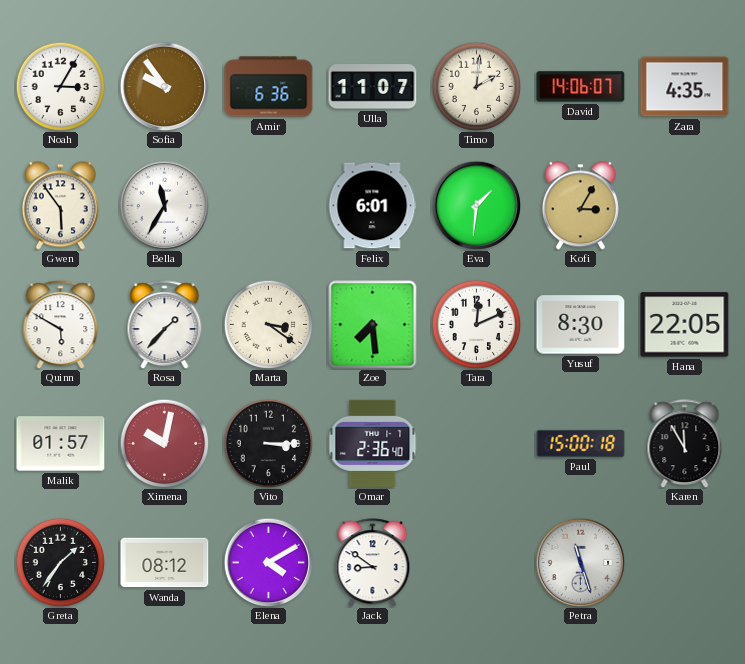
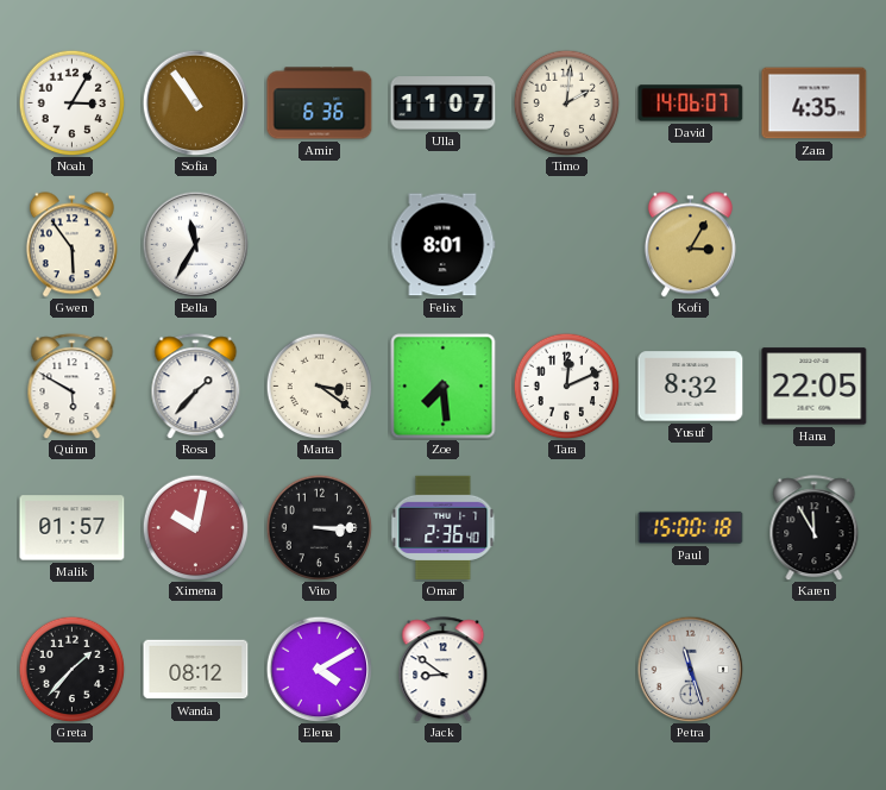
Sofia: 9:54 -> 10:54 (195, 102)
Felix: 6:01 -> 8:01 (442, 245)
Eva: 1:31 -> none (476, 205)
Yusuf: 8:30 -> 8:32 (691, 387)
Greta: 1:36 -> 1:37 (71, 669)
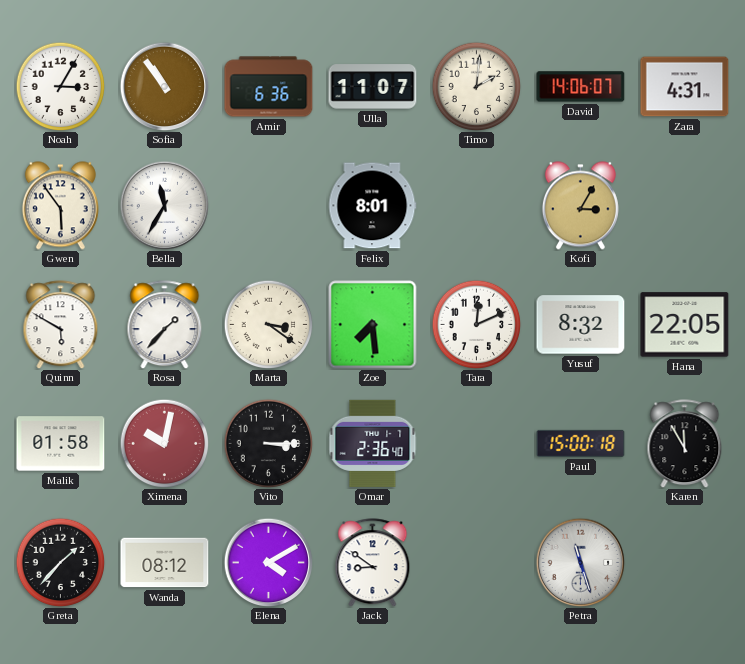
Zara: 4:35 -> 4:31 (685, 87)
Malik: 01:57 -> 01:58 (61, 444)
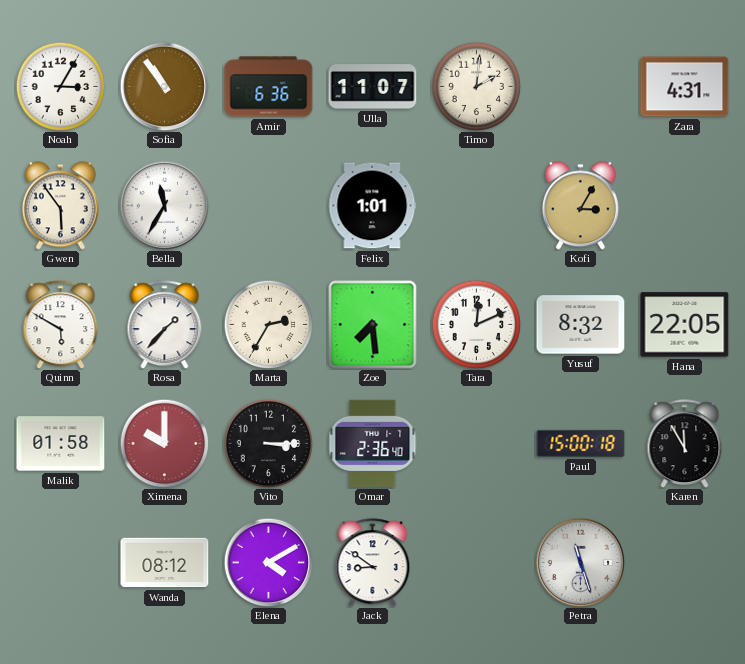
David: 14:06 -> none (581, 87)
Felix: 8:01 -> 1:01 (372, 206)
Marta: 3:21 -> 2:35 (268, 324)
Ximena: 10:02 -> 10:00 (164, 443)
Greta: 1:37 -> none (60, 562)
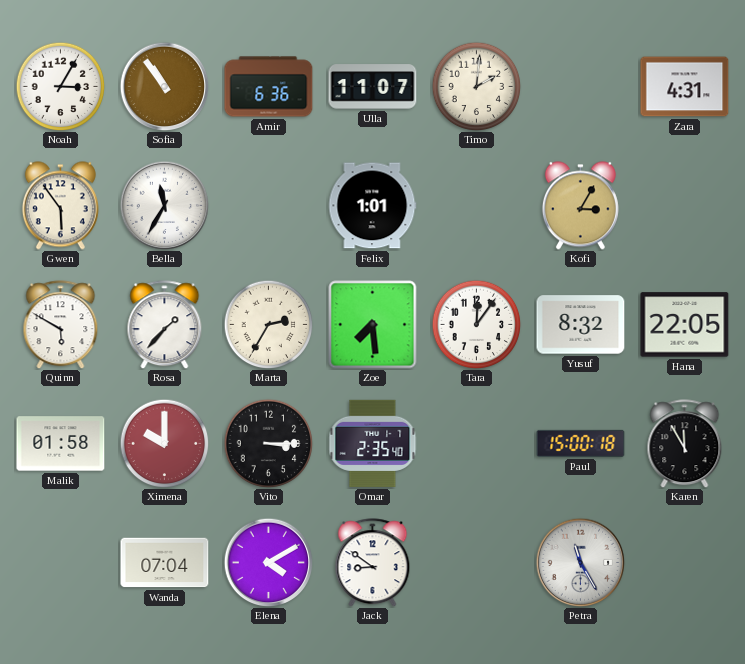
Tara: 12:11 -> 12:06 (476, 324)
Omar: 2:36 -> 2:35 (373, 443)
Wanda: 08:12 -> 07:04 (165, 563)
Petra: 11:27 -> 11:25 (580, 562)
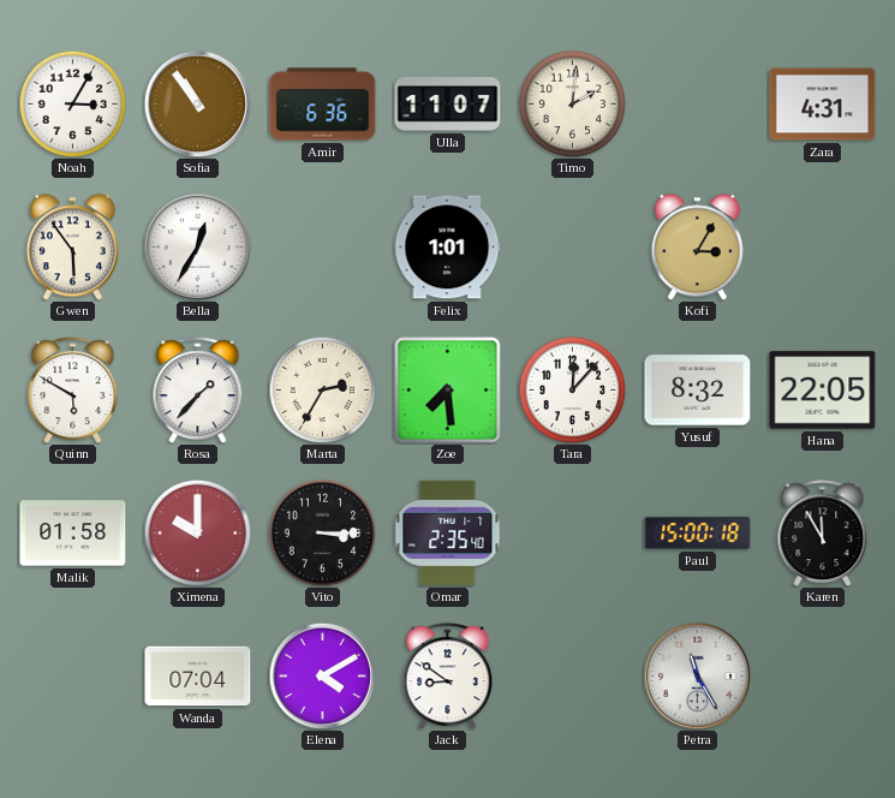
Bella: 11:35 -> 12:35 (197, 246)
Tara: 12:06 -> 12:07 (572, 389)
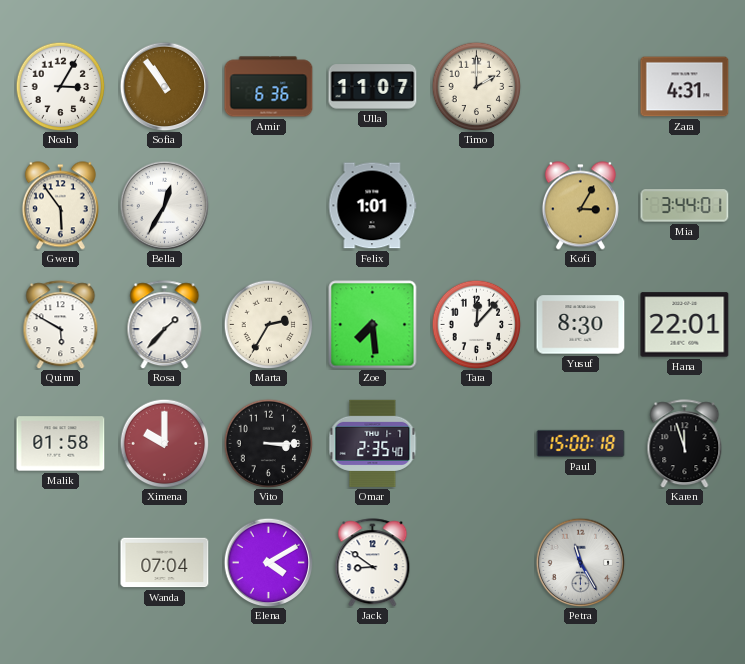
Timo: 2:01 -> 2:00 (476, 86)
Mia: none -> 3:44 (685, 206)
Yusuf: 8:32 -> 8:30 (581, 325)
Hana: 22:05 -> 22:01 (685, 325)
Karen: 11:55 -> 11:57 (685, 444)
